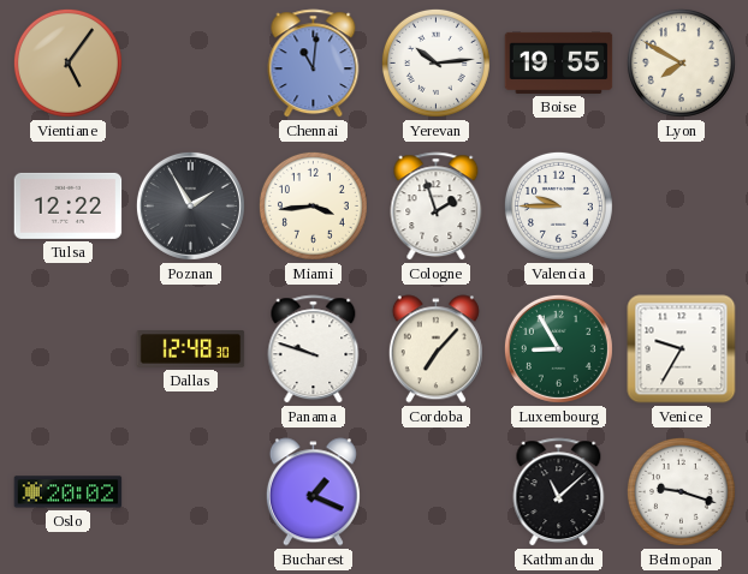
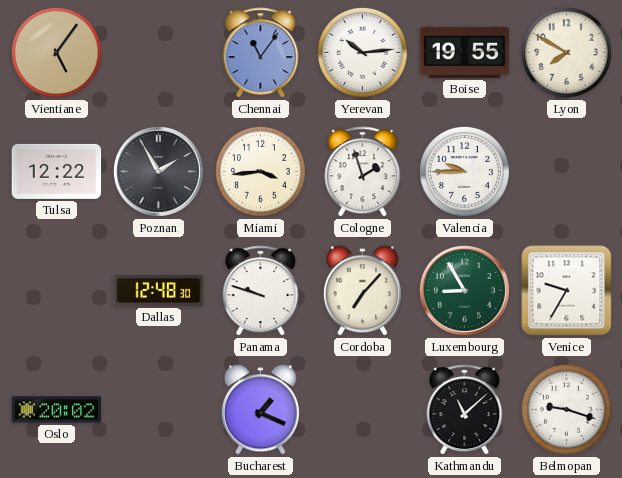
Chennai: 11:01 -> 11:06 (261, 53)
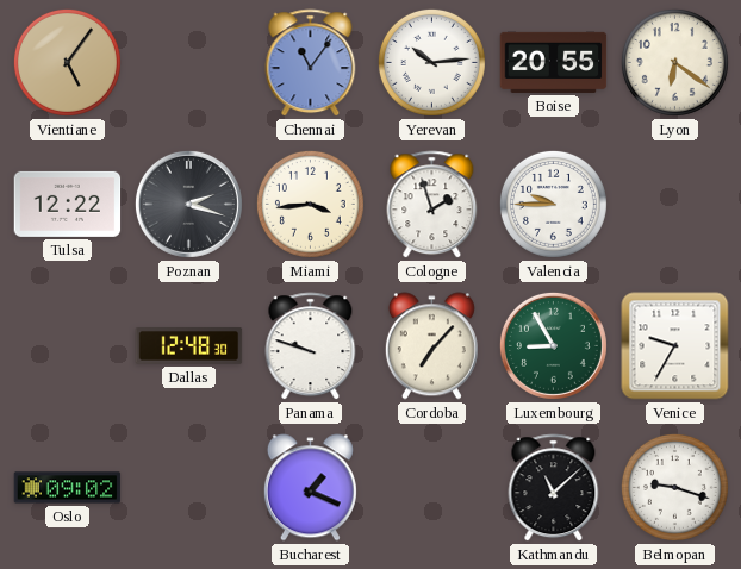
Boise: 19:55 -> 20:55 (554, 62)
Lyon: 7:50 -> 6:21 (674, 62)
Poznan: 1:55 -> 2:18 (188, 204)
Oslo: 20:02 -> 09:02 (68, 488)
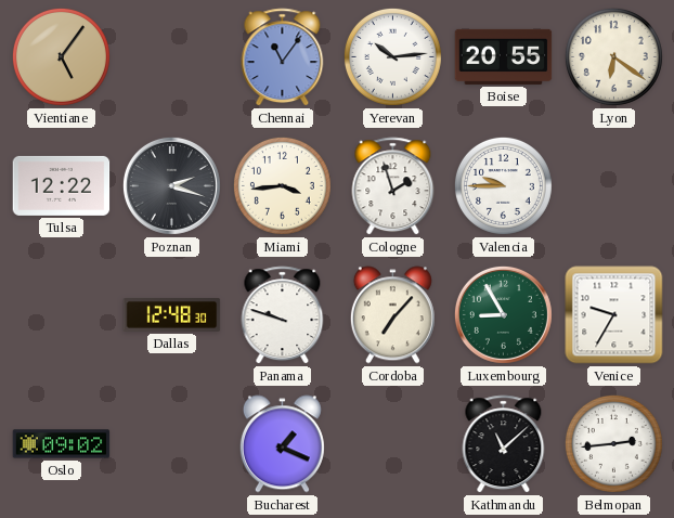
Belmopan: 9:18 -> 2:44 (613, 443)
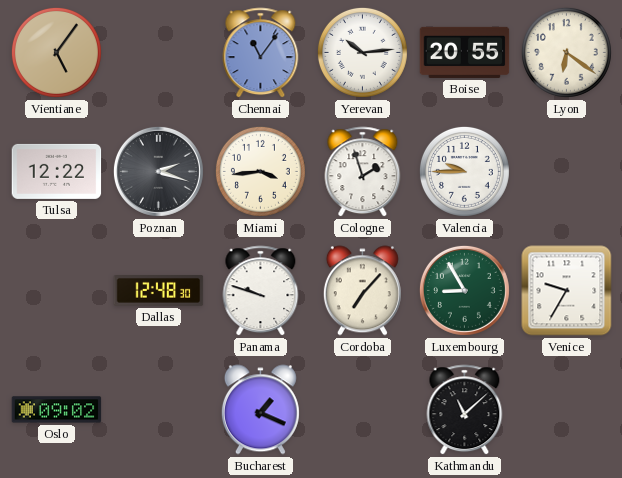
Belmopan: 2:44 -> none (613, 443)
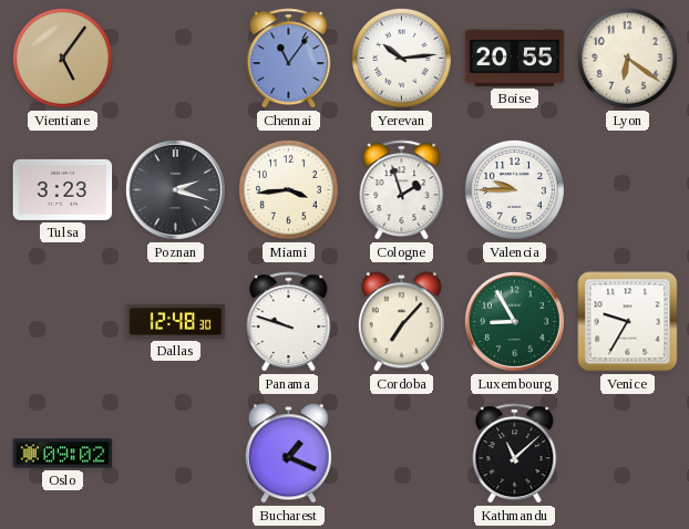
Tulsa: 12:22 -> 3:23 (63, 189)
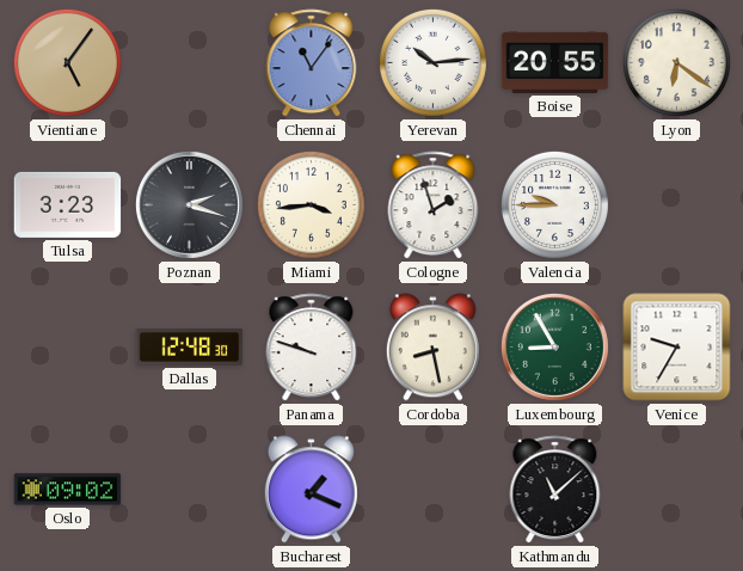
Cordoba: 7:07 -> 8:28 (432, 348)
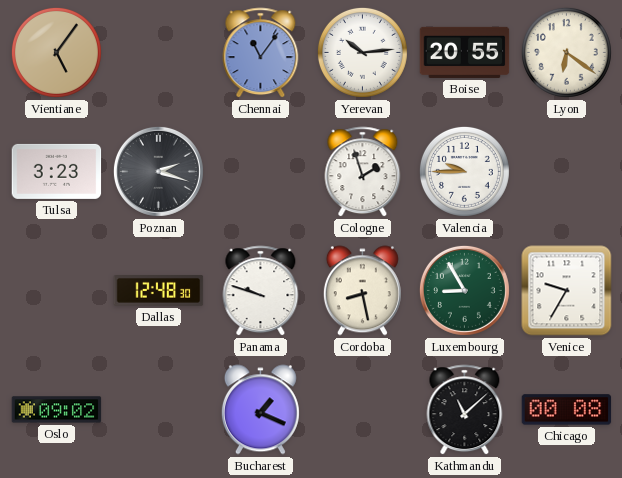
Miami: 3:44 -> none (311, 204)
Chicago: none -> 00:08 (567, 410)
